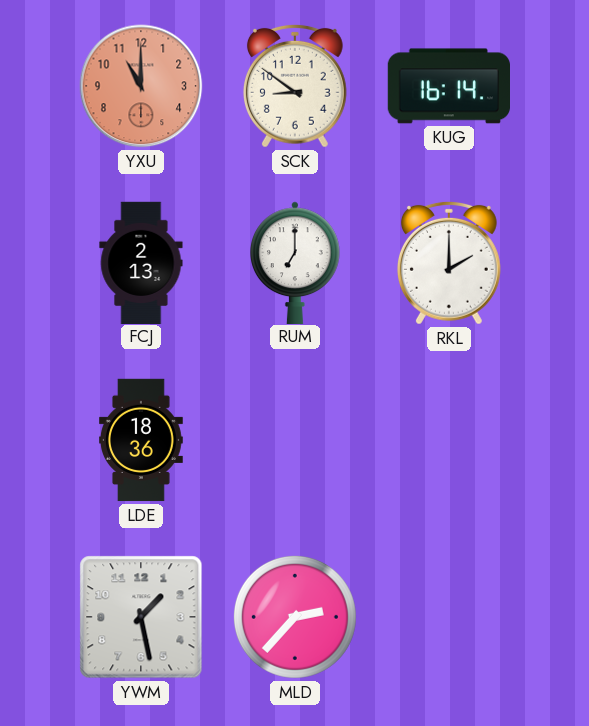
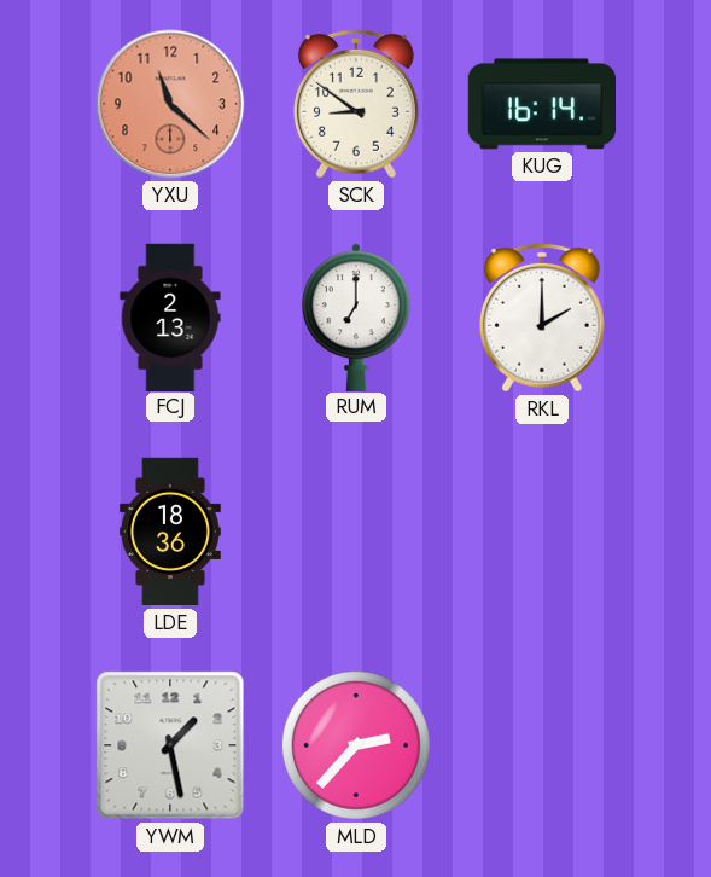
YXU: 11:00 -> 11:22 (170, 104)
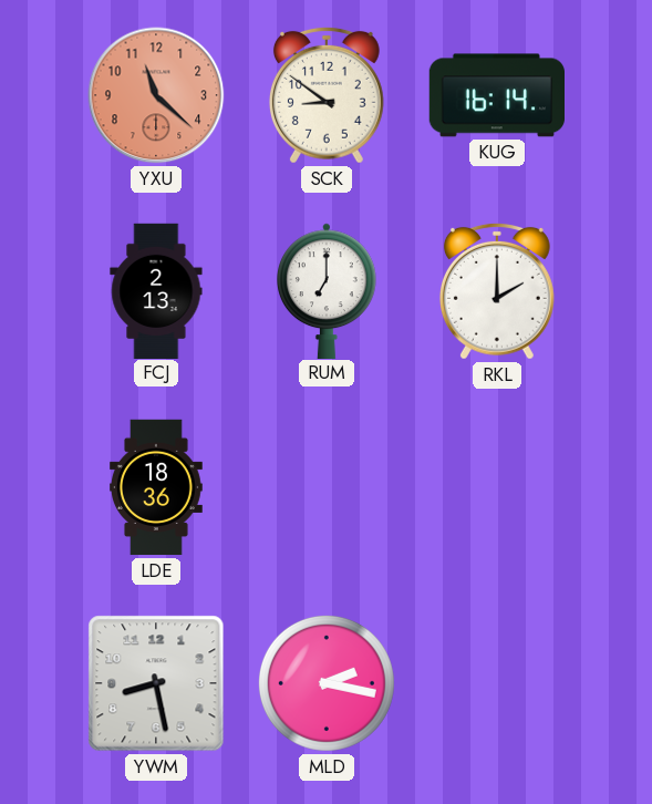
YWM: 1:28 -> 8:28 (156, 683)
MLD: 2:37 -> 2:17 (327, 683)
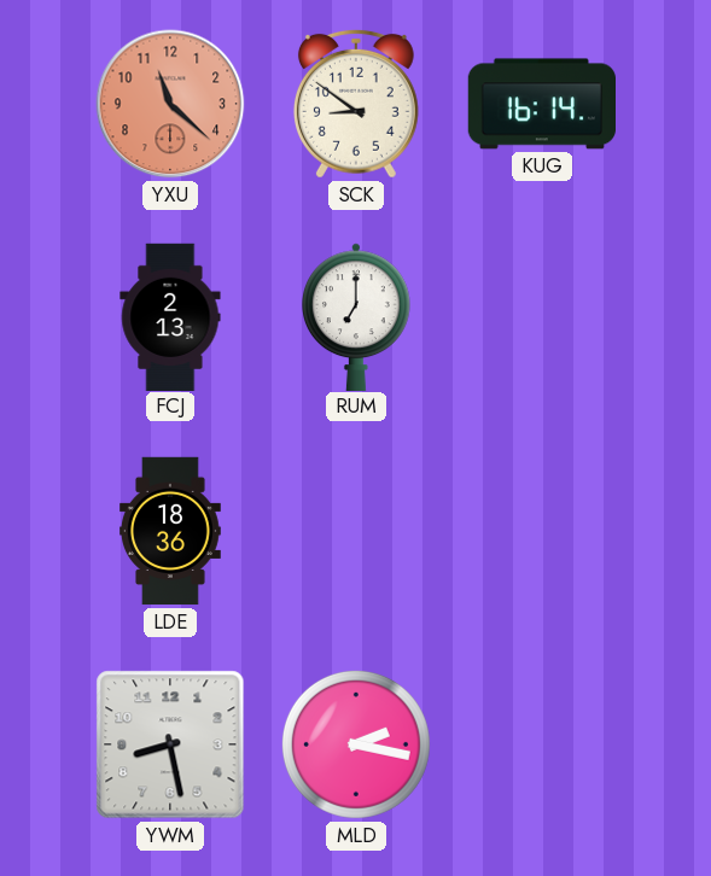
RKL: 2:00 -> none (497, 291)
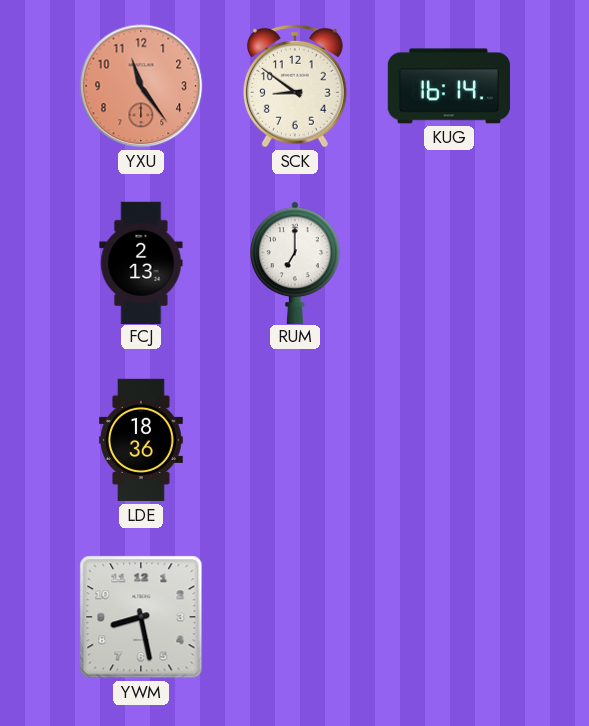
YXU: 11:22 -> 11:24 (141, 86)
MLD: 2:17 -> none (356, 744)
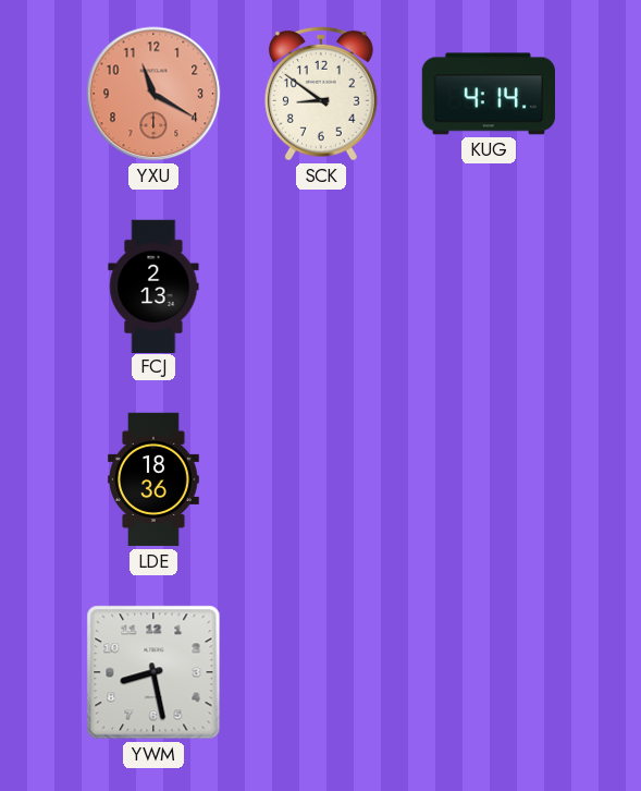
YXU: 11:24 -> 11:20 (153, 94)
KUG: 16:14 -> 4:14 (488, 94)
RUM: 7:00 -> none (296, 262)
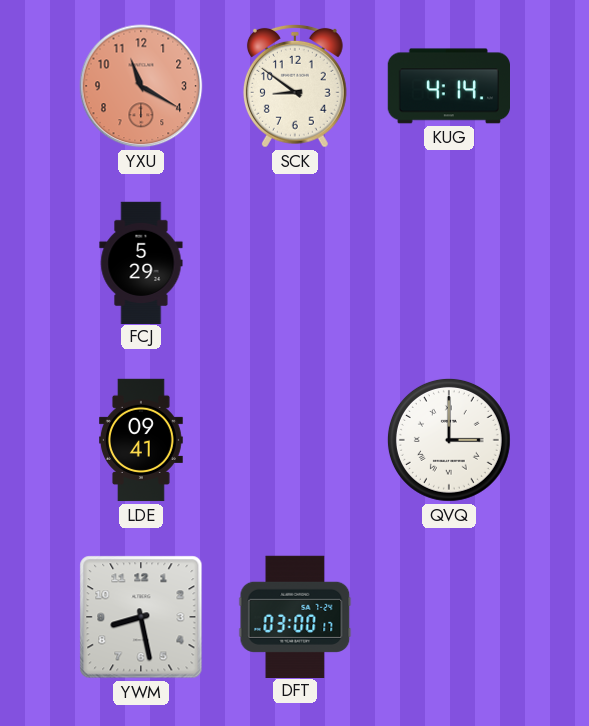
FCJ: 2:13 -> 5:29 (141, 262)
LDE: 18:36 -> 09:41 (142, 440)
QVQ: none -> 3:00 (449, 440)
DFT: none -> 03:00 (295, 616)
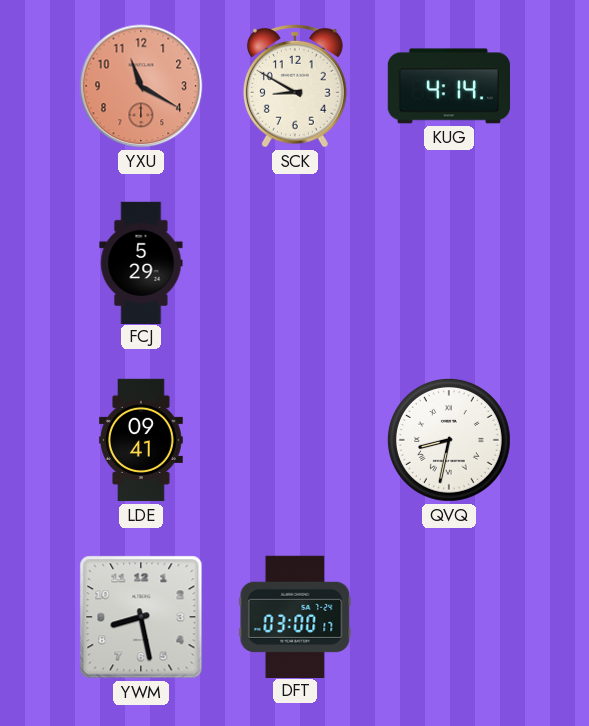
SCK: 8:51 -> 8:50 (295, 86)
QVQ: 3:00 -> 8:32 (449, 440)
